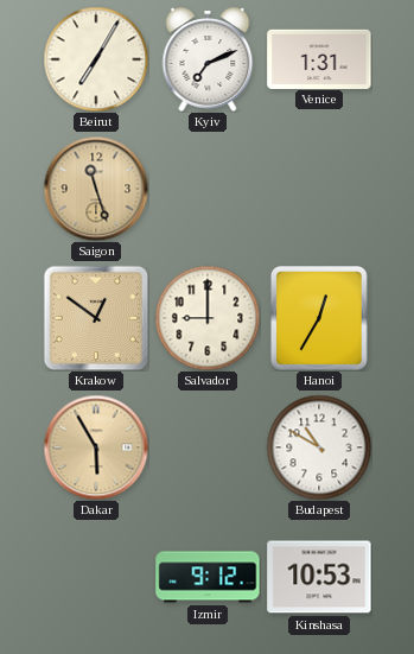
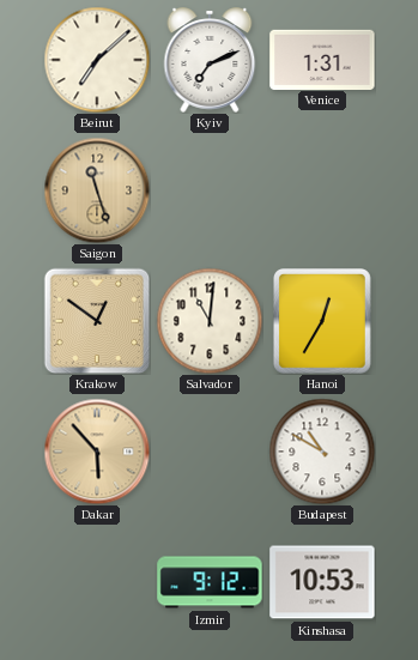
Beirut: 7:05 -> 7:08 (97, 60)
Salvador: 9:00 -> 11:01 (210, 321)
Dakar: 5:55 -> 5:53 (97, 452)
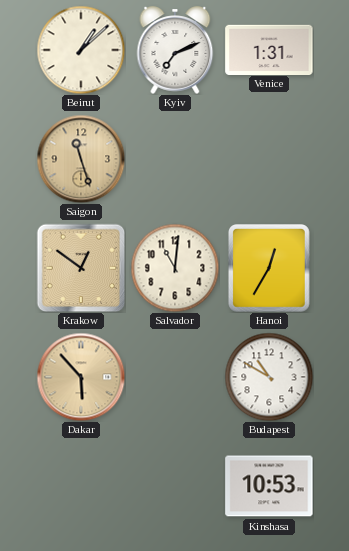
Beirut: 7:08 -> 1:08 (81, 50)
Izmir: 9:12 -> none (210, 582)
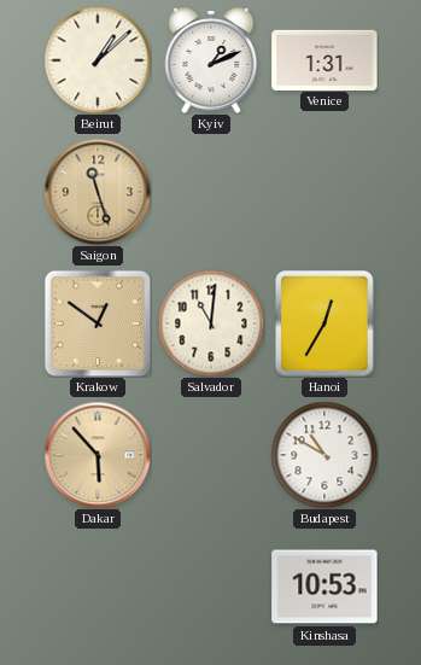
Kyiv: 7:11 -> 1:11 (211, 60)
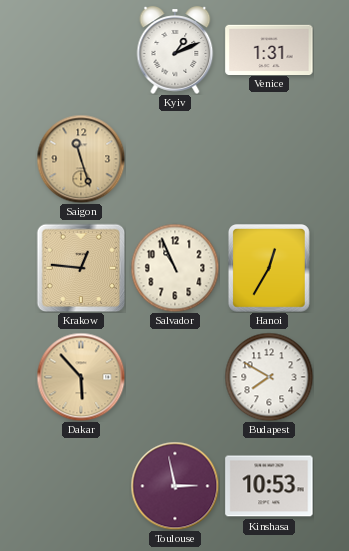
Beirut: 1:08 -> none (98, 60)
Krakow: 12:51 -> 12:46 (81, 268)
Salvador: 11:01 -> 10:56 (175, 268)
Budapest: 10:50 -> 7:50 (269, 377)
Toulouse: none -> 2:58 (175, 486)
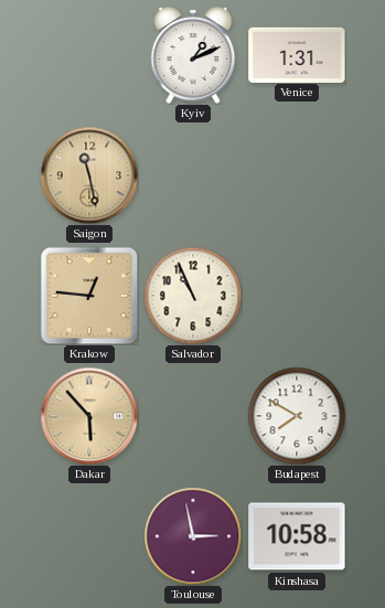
Saigon: 11:27 -> 11:28 (89, 175)
Hanoi: 12:35 -> none (269, 269)
Kinshasa: 10:53 -> 10:58 (297, 536)
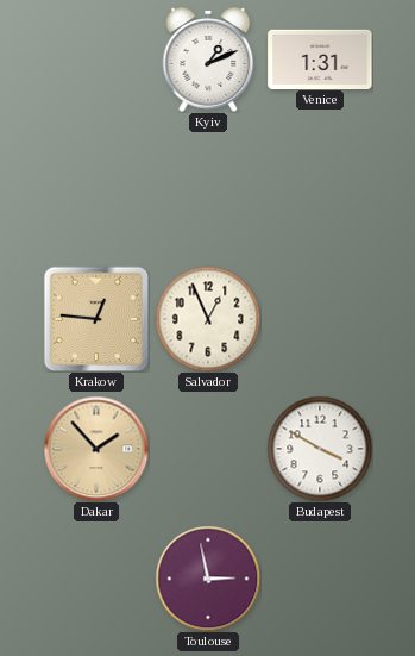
Saigon: 11:28 -> none (89, 175)
Salvador: 10:56 -> 12:56 (208, 319)
Dakar: 5:53 -> 1:53 (96, 449)
Budapest: 7:50 -> 3:50 (320, 449)
Kinshasa: 10:58 -> none (297, 536)
